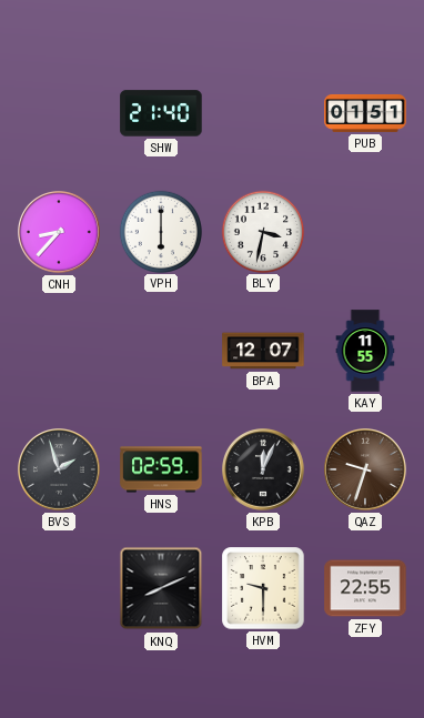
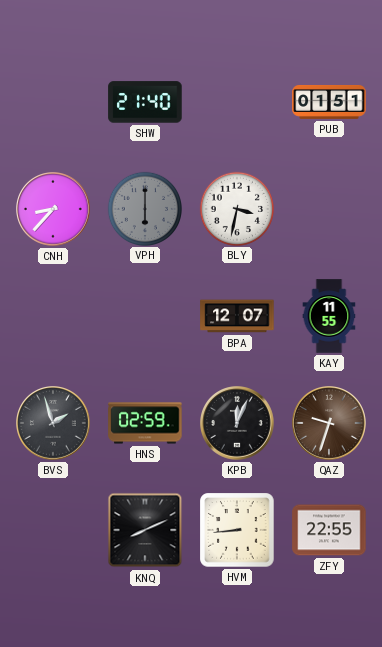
VPH dial: white -> grey (144, 208)
HVM: 9:30 -> 8:44 (237, 530)
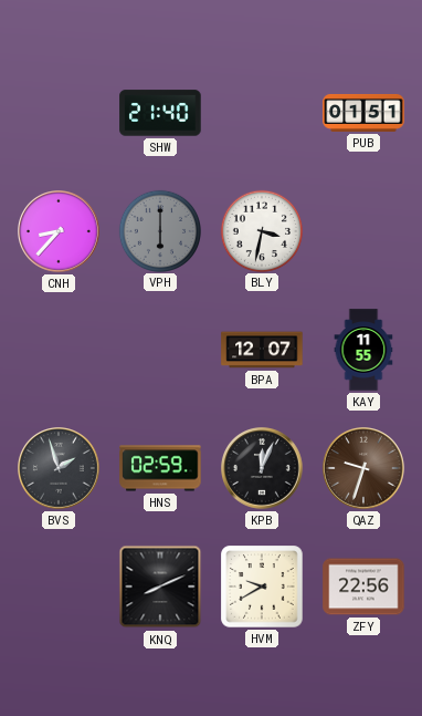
HVM: 8:44 -> 9:40 (262, 587)
ZFY: 22:55 -> 22:56 (363, 587)
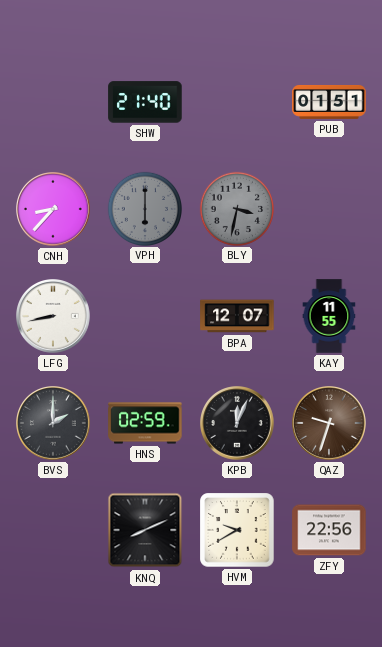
BLY dial: white -> grey (236, 208)
LFG: none -> 8:43 (54, 317)
BVS: 1:57 -> 2:00 (54, 424)
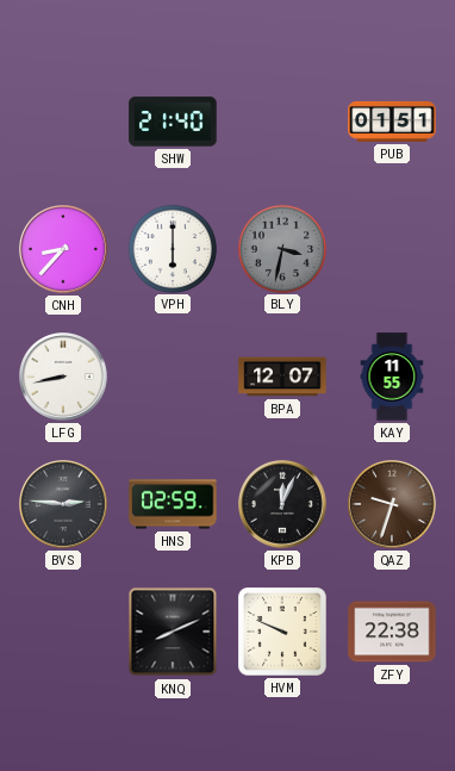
VPH dial: grey -> white (172, 248)
BVS: 2:00 -> 2:46 (64, 505)
HVM: 9:40 -> 9:49 (282, 632)
ZFY: 22:56 -> 22:38 (392, 632)
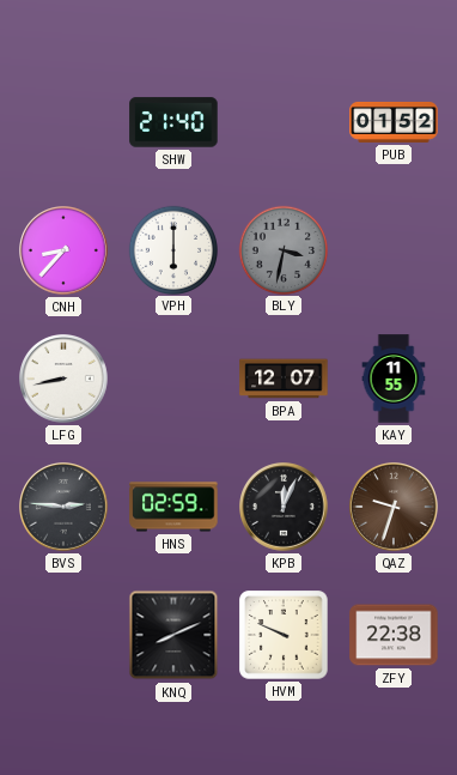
PUB: 01:51 -> 01:52 (394, 122)
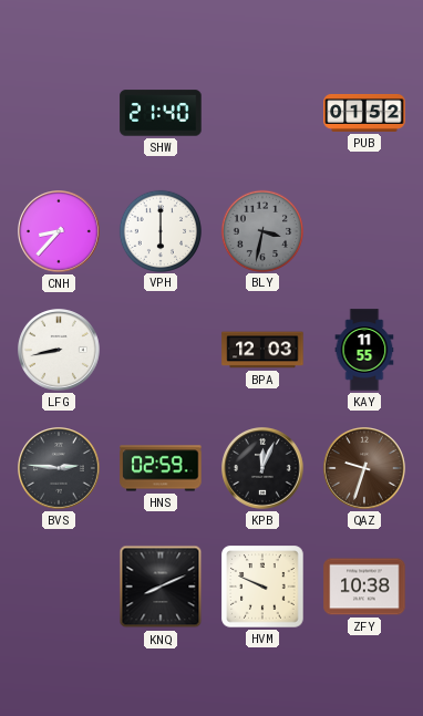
BPA: 12:07 -> 12:03 (262, 350)
ZFY: 22:38 -> 10:38 (364, 587)
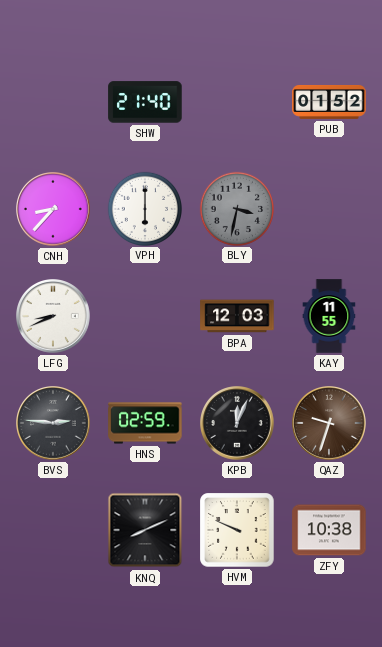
LFG: 8:43 -> 8:41 (54, 317)
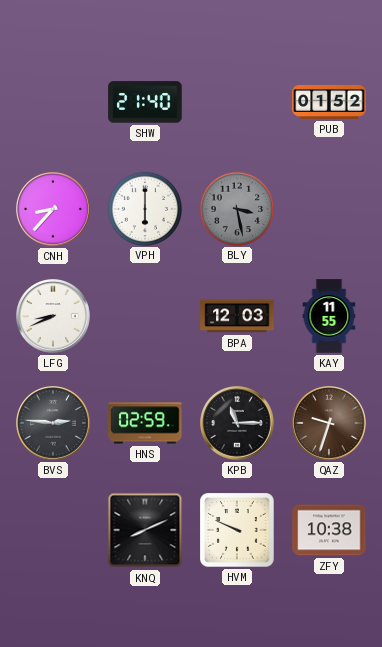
BLY: 3:32 -> 3:28 (236, 208)
KPB: 12:04 -> 11:15 (238, 424)
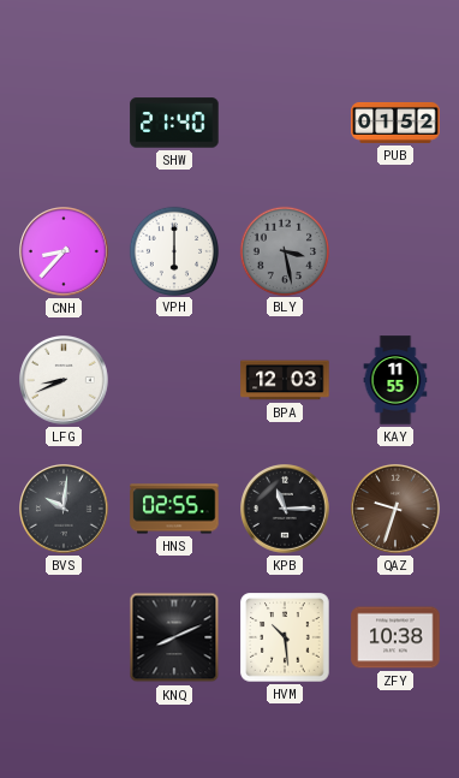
BVS: 2:46 -> 10:01 (65, 510)
HNS: 02:59 -> 02:55 (174, 509)
HVM: 9:49 -> 10:29 (285, 637)
